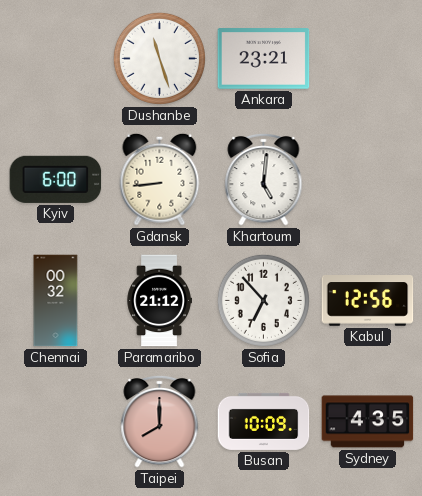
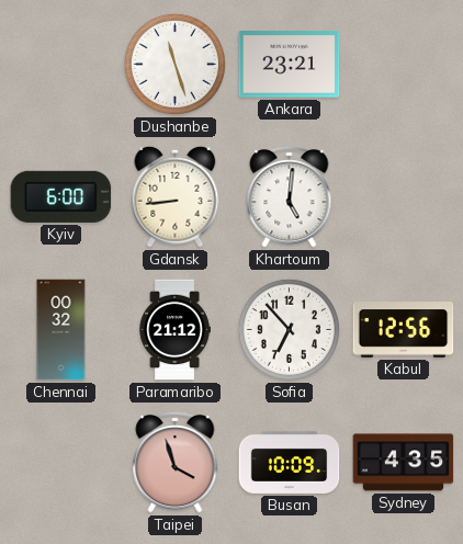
Taipei: 8:00 -> 3:57 (176, 462)
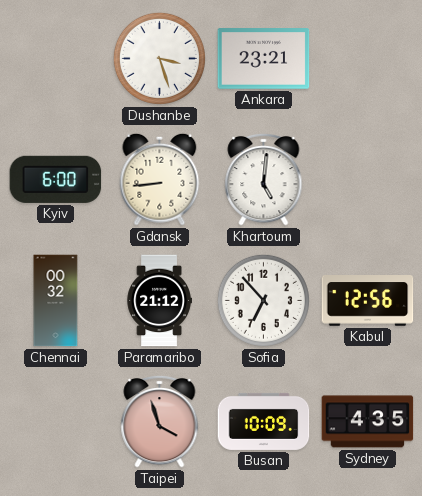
Dushanbe: 11:27 -> 3:27 (159, 58)
